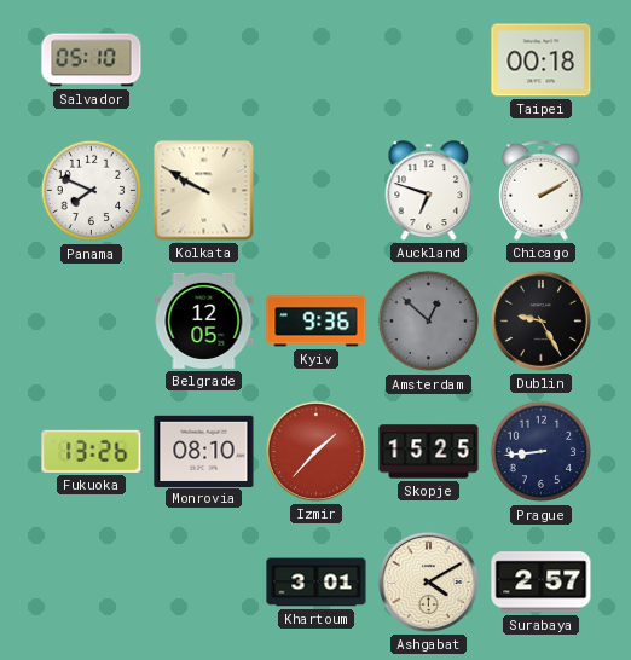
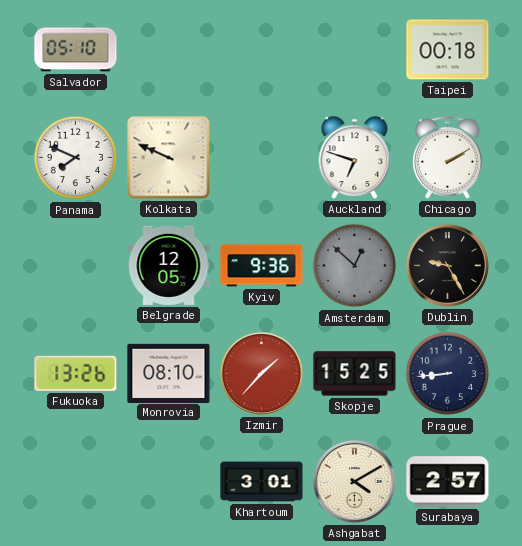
Kolkata: 9:50 -> 9:49 (169, 158)
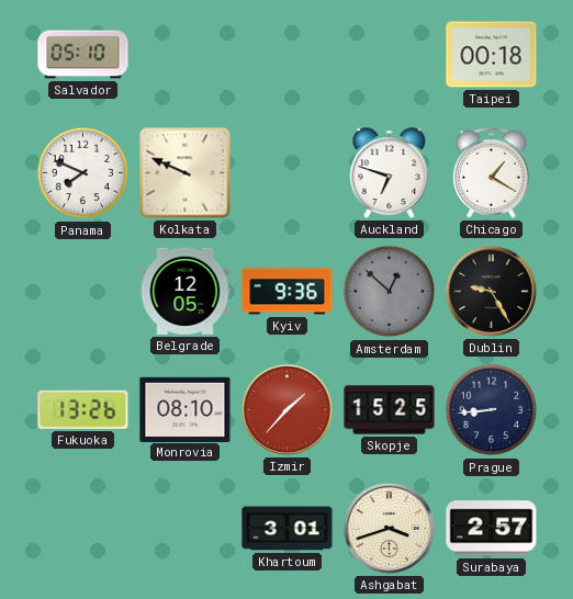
Chicago: 2:10 -> 1:20 (492, 173)
Ashgabat: 4:10 -> 3:42 (389, 528)
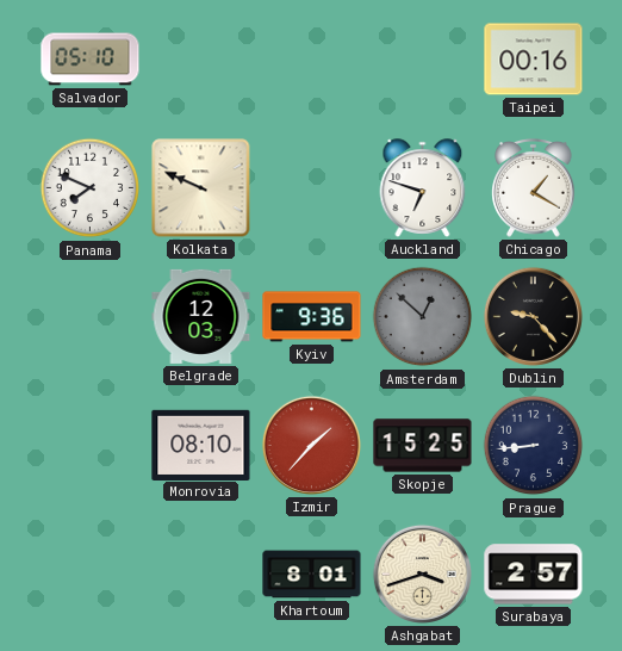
Taipei: 00:18 -> 00:16 (534, 60)
Belgrade: 12:05 -> 12:03 (201, 316)
Dublin: 9:25 -> 9:23 (533, 316)
Fukuoka: 13:26 -> none (83, 409)
Khartoum: 3:01 -> 8:01 (312, 575)
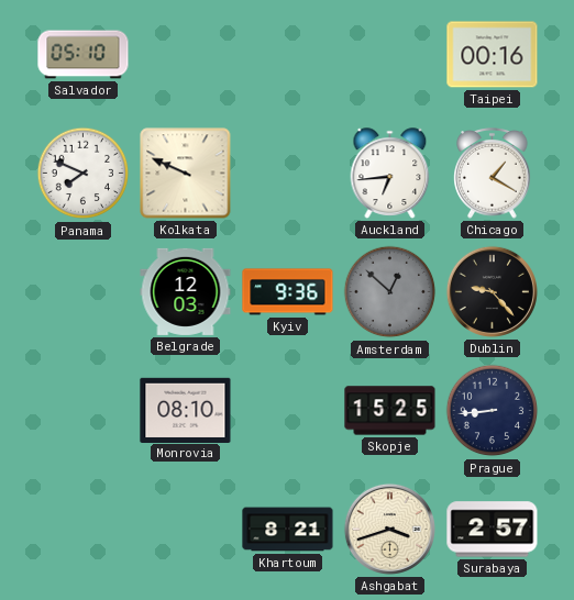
Auckland: 6:48 -> 6:44 (390, 174)
Izmir: 1:37 -> none (311, 445)
Khartoum: 8:01 -> 8:21 (288, 530)
